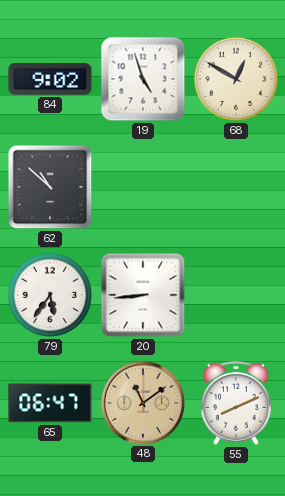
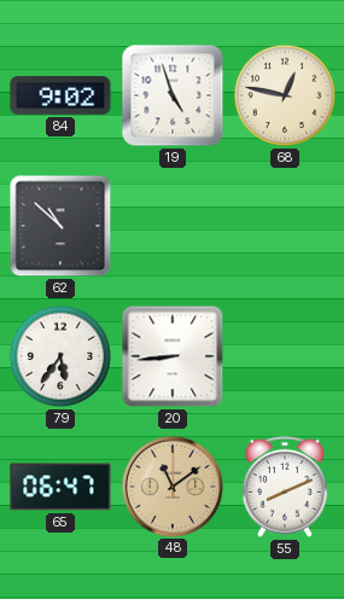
68: 12:50 -> 12:47 (285, 95)
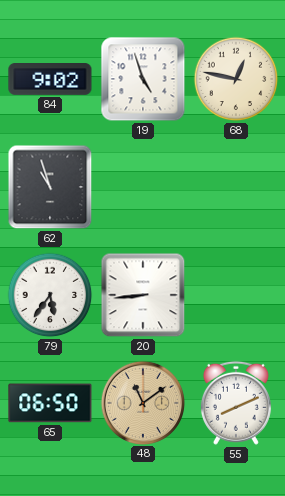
62: 10:52 -> 10:57 (50, 187)
65: 06:47 -> 06:50 (50, 403)
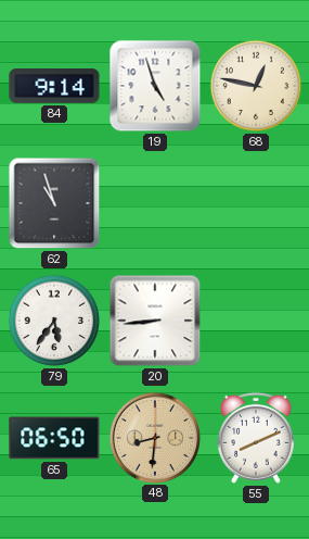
84: 9:02 -> 9:14 (54, 87)
48: 11:09 -> 8:31 (154, 437)
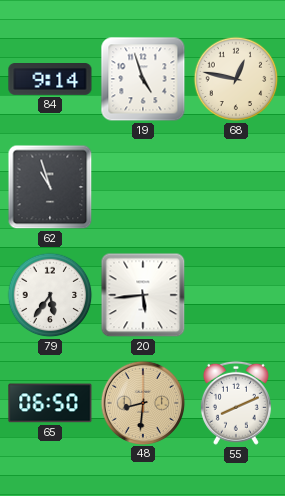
20: 8:44 -> 5:44 (143, 295)
